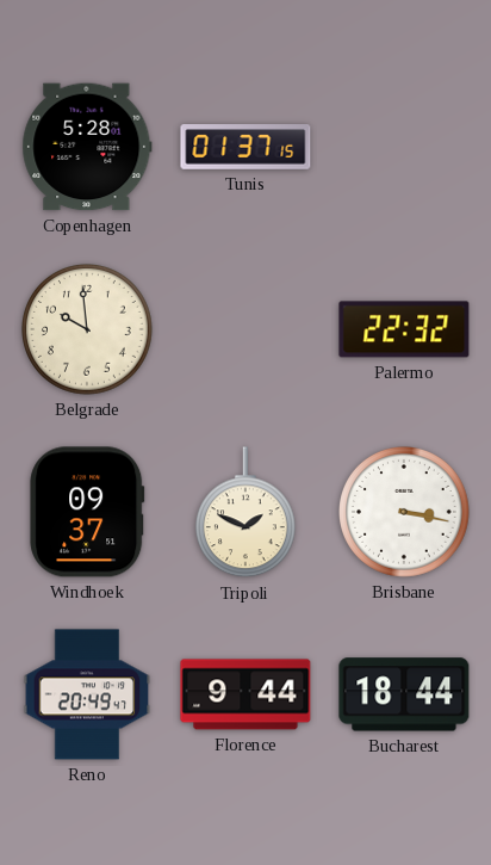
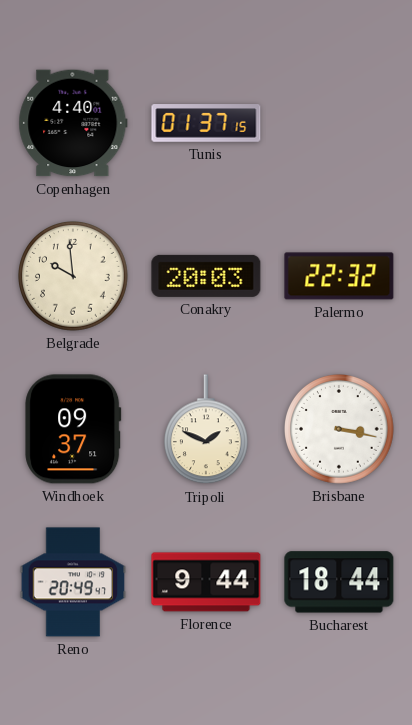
Copenhagen: 5:28 -> 4:40 (73, 123)
Conakry: none -> 20:03 (206, 276)
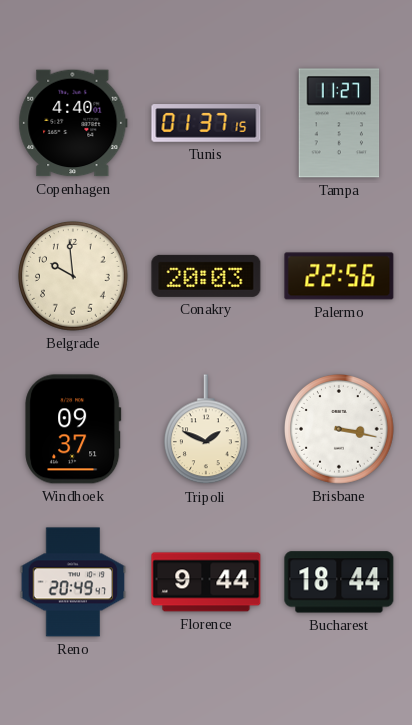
Tampa: none -> 11:27 (339, 123)
Palermo: 22:32 -> 22:56 (339, 276)
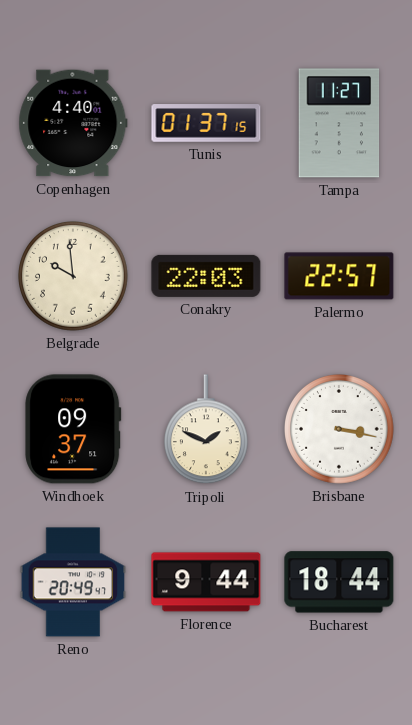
Conakry: 20:03 -> 22:03 (206, 276)
Palermo: 22:56 -> 22:57 (339, 276)
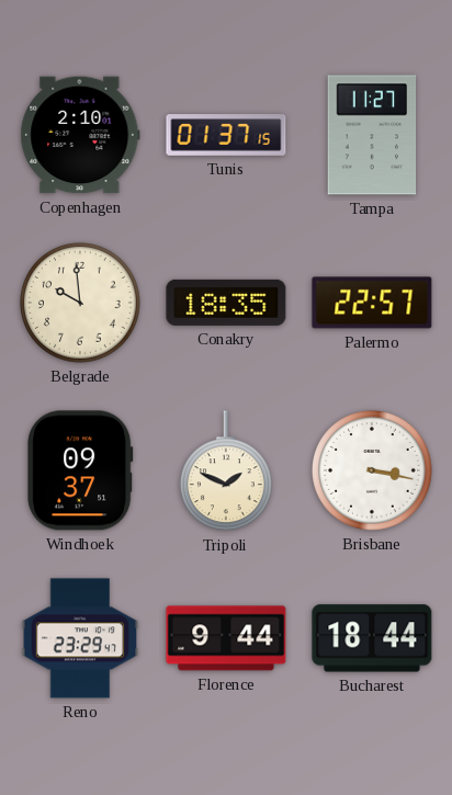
Copenhagen: 4:40 -> 2:10 (80, 135)
Conakry: 22:03 -> 18:35 (226, 303)
Reno: 20:49 -> 23:29 (80, 638)
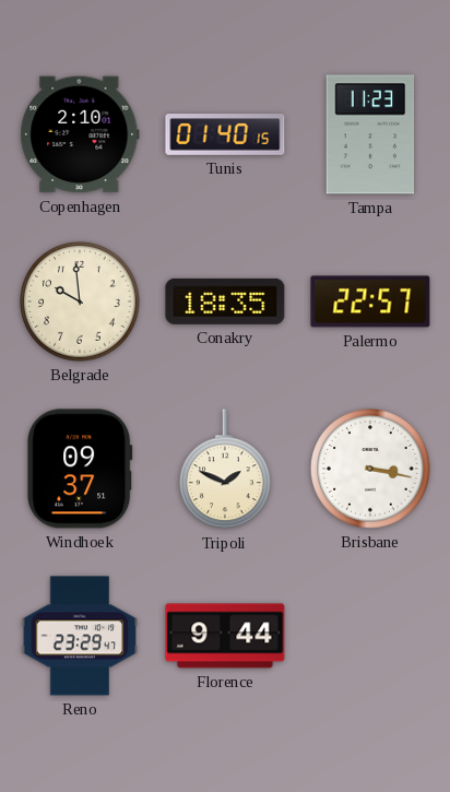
Tunis: 01:37 -> 01:40 (225, 134)
Tampa: 11:27 -> 11:23 (370, 134)
Bucharest: 18:44 -> none (372, 638)
